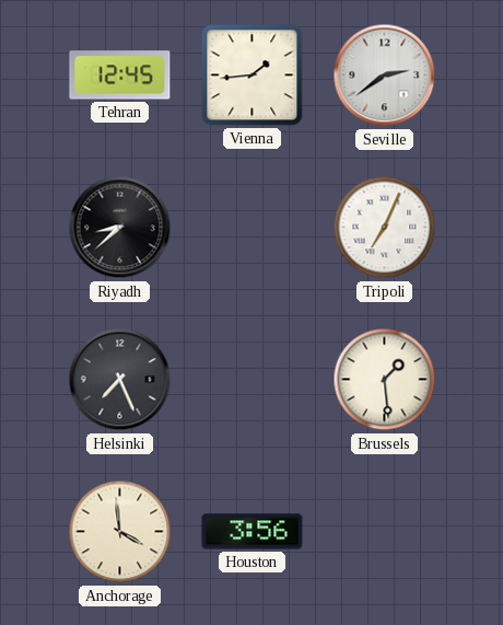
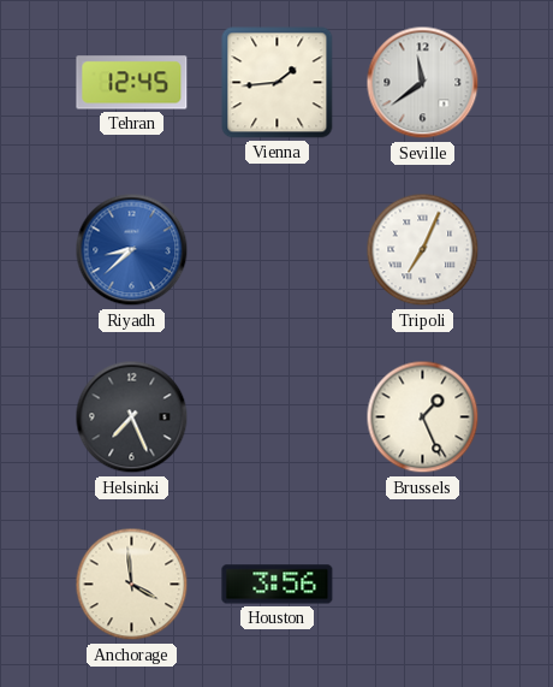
Seville: 2:39 -> 11:39 (423, 83)
Riyadh dial: black -> blue (132, 250)
Brussels: 1:29 -> 1:26 (423, 417)
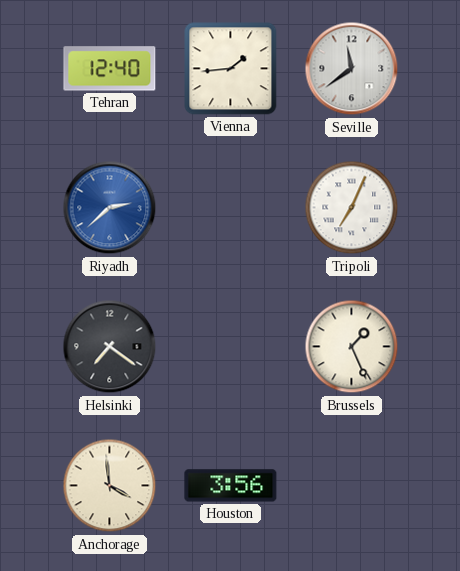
Tehran: 12:45 -> 12:40 (110, 69)
Riyadh: 8:38 -> 2:38 (110, 208)
Helsinki: 7:26 -> 7:21 (110, 347)
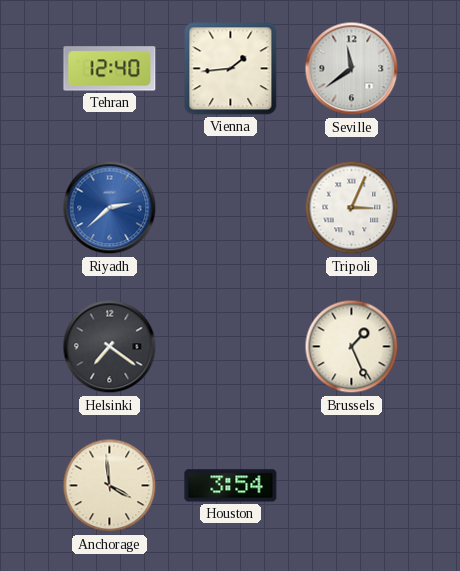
Tripoli: 7:04 -> 3:04 (352, 208)
Houston: 3:56 -> 3:54 (231, 486)
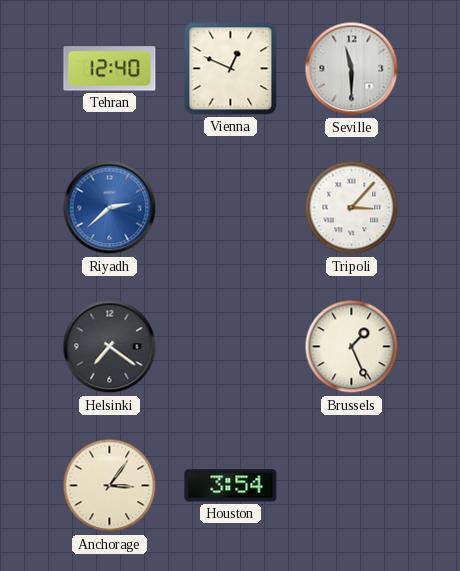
Vienna: 1:44 -> 12:49 (231, 69)
Seville: 11:39 -> 11:30 (352, 69)
Tripoli: 3:04 -> 3:07 (352, 208)
Anchorage: 3:59 -> 3:06 (110, 486)
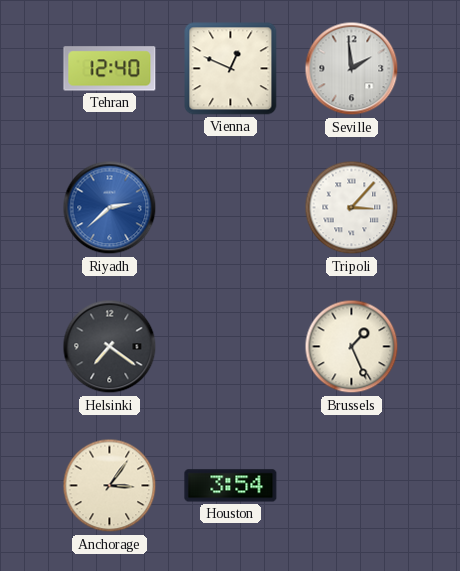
Seville: 11:30 -> 1:59 (352, 69)
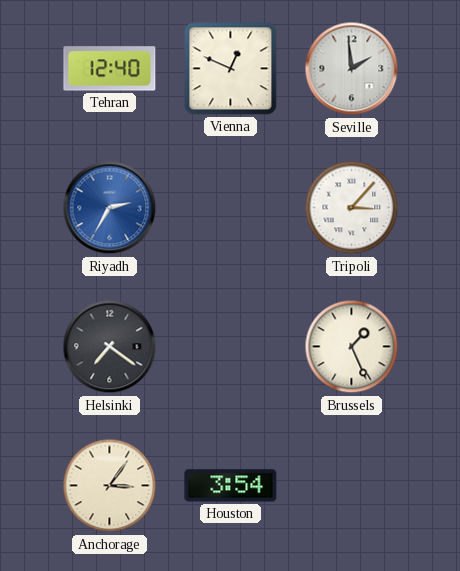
Riyadh: 2:38 -> 2:35 (110, 208)
